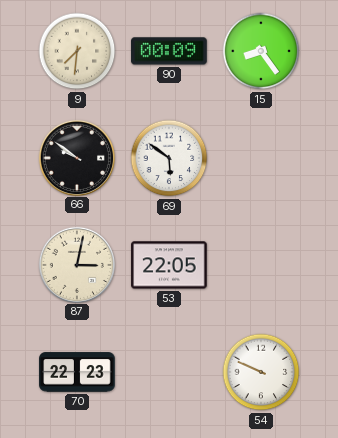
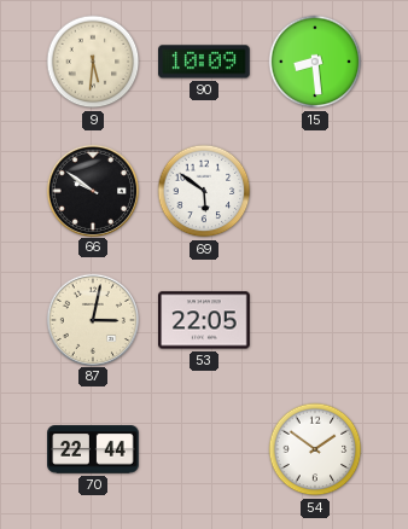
9: 7:31 -> 5:31 (93, 62)
90: 00:09 -> 10:09 (204, 62)
15: 8:24 -> 8:29 (315, 62)
70: 22:23 -> 22:44 (93, 449)
54: 9:49 -> 1:51 (315, 449)
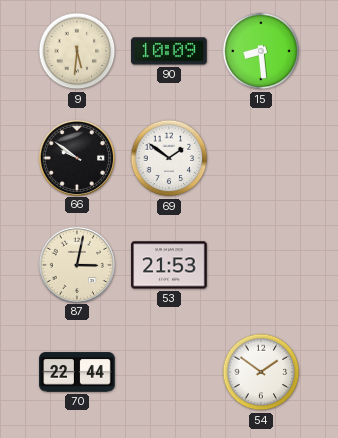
69: 5:51 -> 1:51 (169, 158)
53: 22:05 -> 21:53 (169, 265)
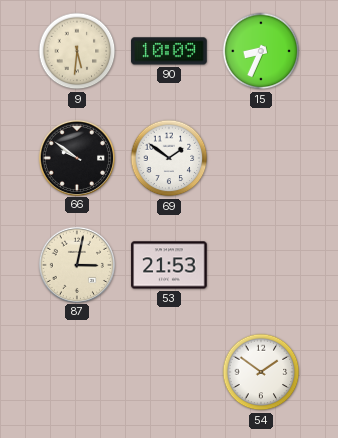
15: 8:29 -> 8:34 (261, 51)
70: 22:44 -> none (77, 372)
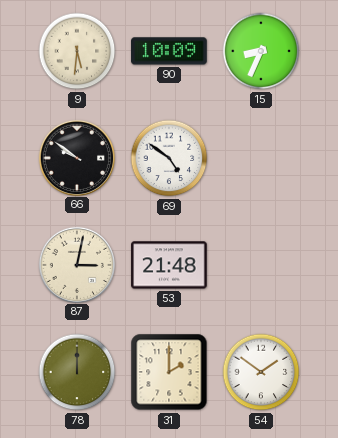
69: 1:51 -> 4:51 (169, 158)
53: 21:53 -> 21:48 (169, 265)
78: none -> 12:00 (77, 372)
31: none -> 2:00 (169, 372)
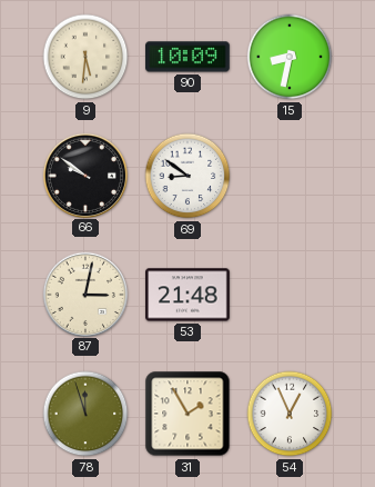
15: 8:34 -> 8:32 (290, 57)
69: 4:51 -> 8:51 (187, 176)
78: 12:00 -> 11:57 (85, 414)
31: 2:00 -> 1:55 (187, 414)
54: 1:51 -> 12:56 (290, 414)
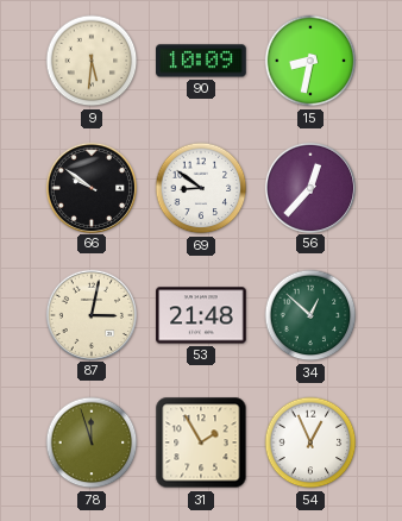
56: none -> 12:37 (309, 187)
34: none -> 12:52 (310, 315)
